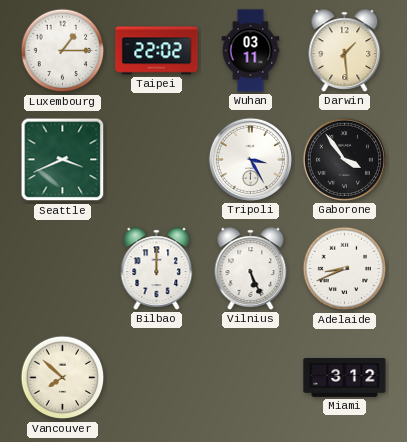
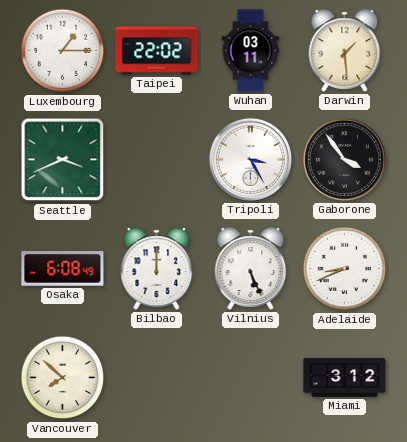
Osaka: none -> 6:08 (63, 269)
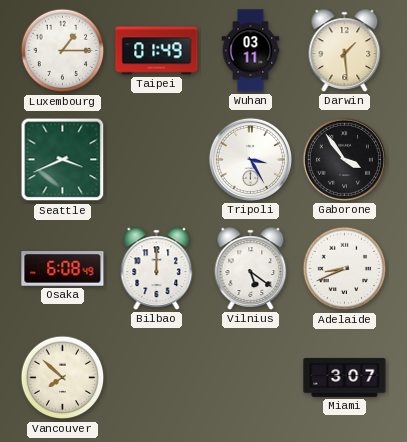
Taipei: 22:02 -> 01:49 (157, 51)
Vilnius: 5:26 -> 5:21 (251, 269)
Miami: 3:12 -> 3:07 (345, 377)
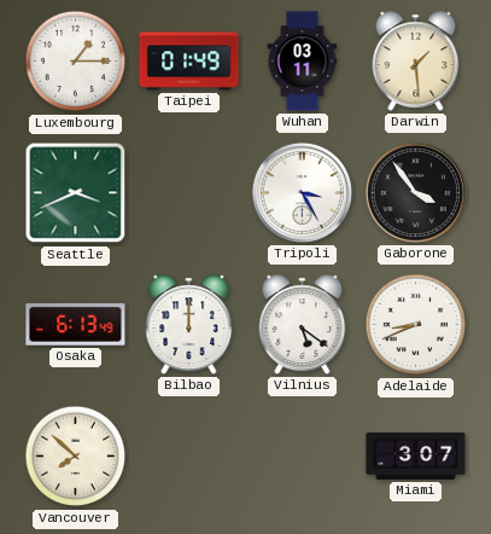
Osaka: 6:08 -> 6:13 (76, 325)
